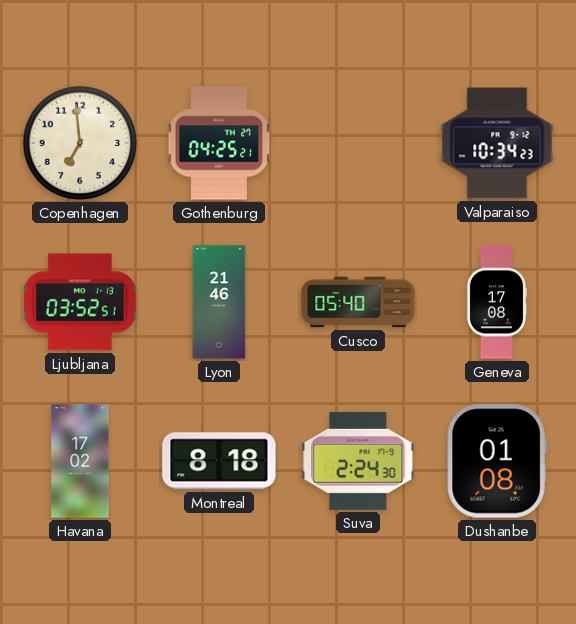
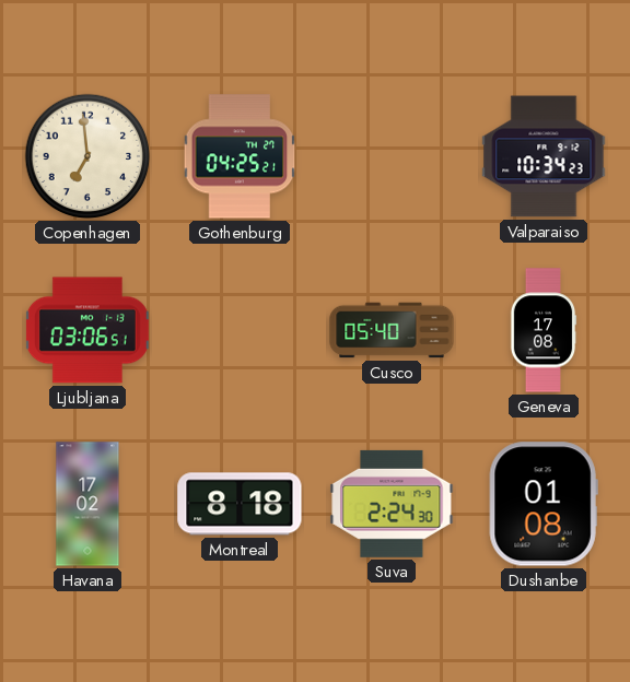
Ljubljana: 03:52 -> 03:06 (87, 330)
Lyon: 21:46 -> none (219, 302)
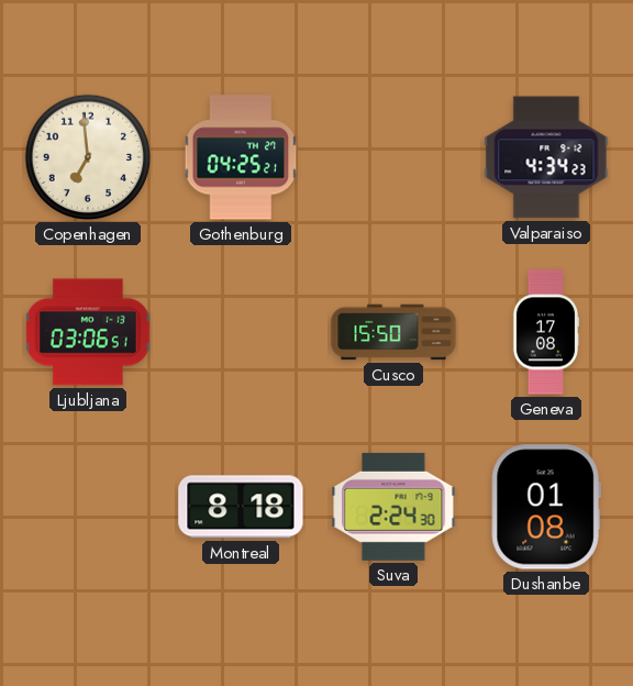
Valparaiso: 10:34 -> 4:34 (546, 157)
Cusco: 05:40 -> 15:50 (393, 332)
Havana: 17:02 -> none (87, 504)
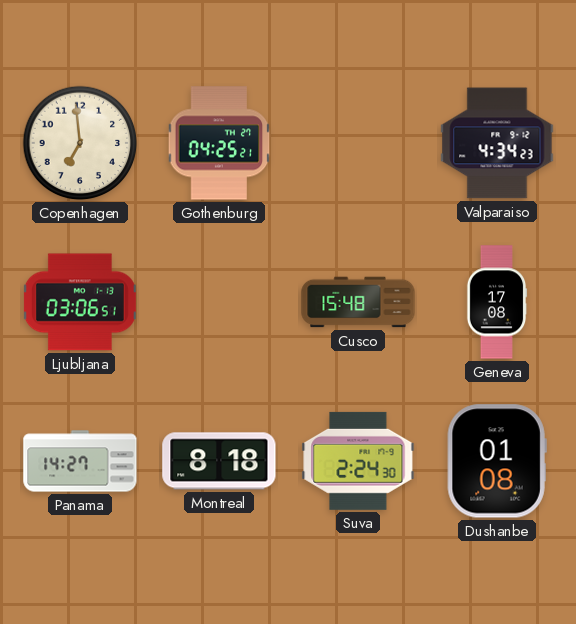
Cusco: 15:50 -> 15:48 (358, 302)
Panama: none -> 14:27 (80, 461)
